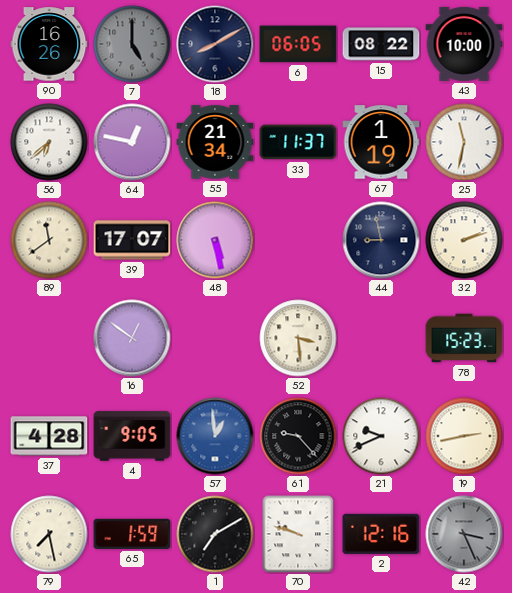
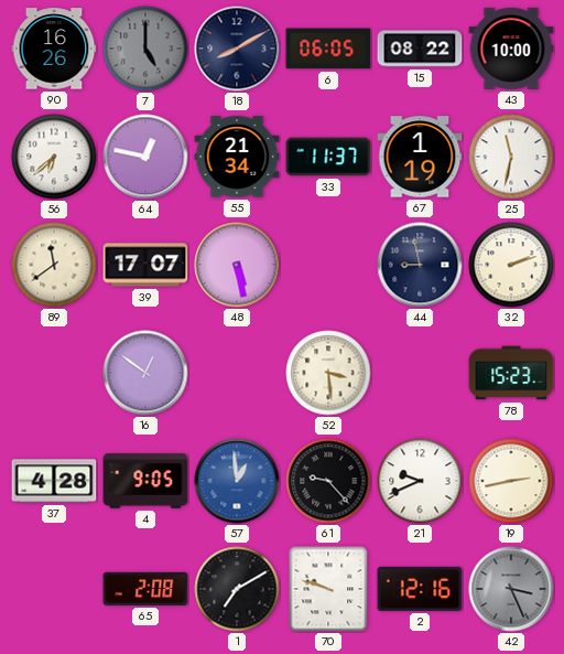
79: 7:28 -> none (49, 534)
65: 1:59 -> 2:08 (145, 589)
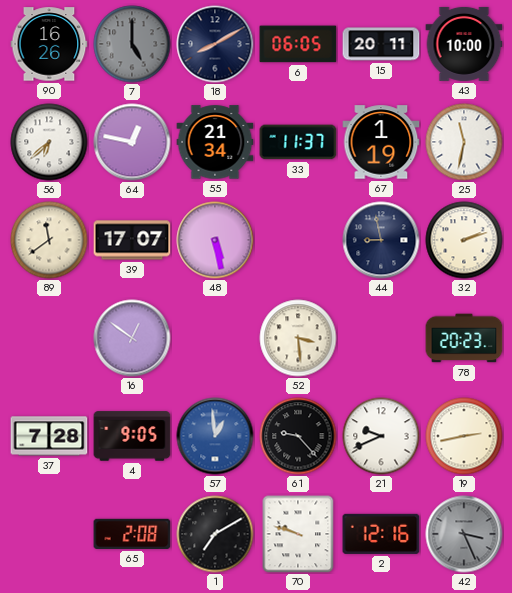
15: 08:22 -> 20:11 (381, 44)
78: 15:23 -> 20:23 (464, 338)
37: 4:28 -> 7:28 (49, 436)
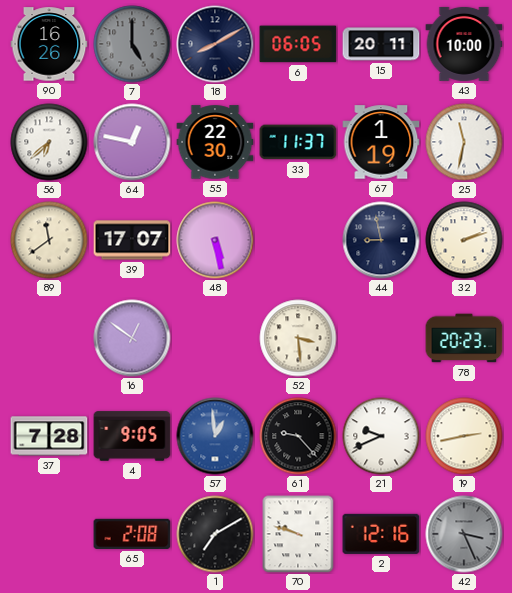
55: 21:34 -> 22:30 (215, 142)
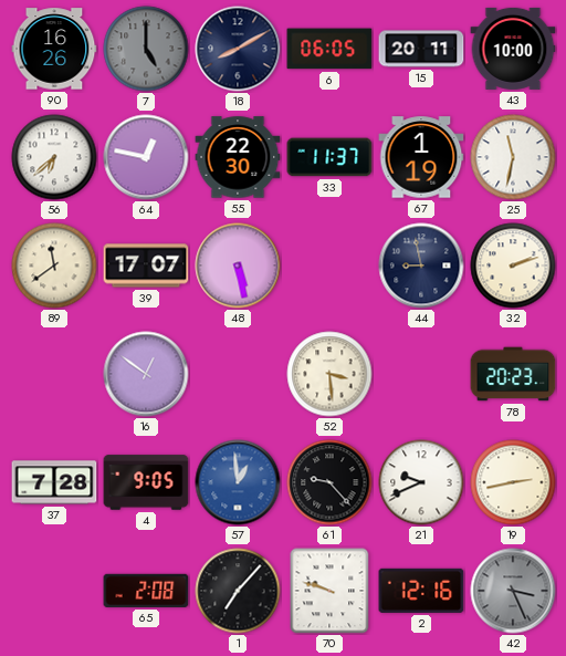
1: 7:10 -> 7:07 (238, 591)
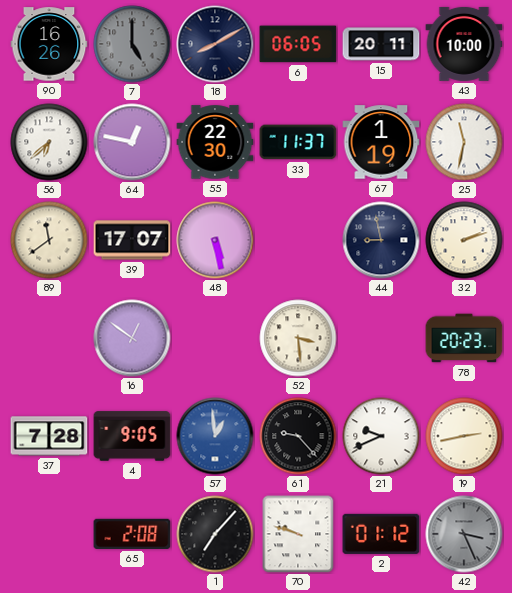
2: 12:16 -> 01:12 (381, 534)
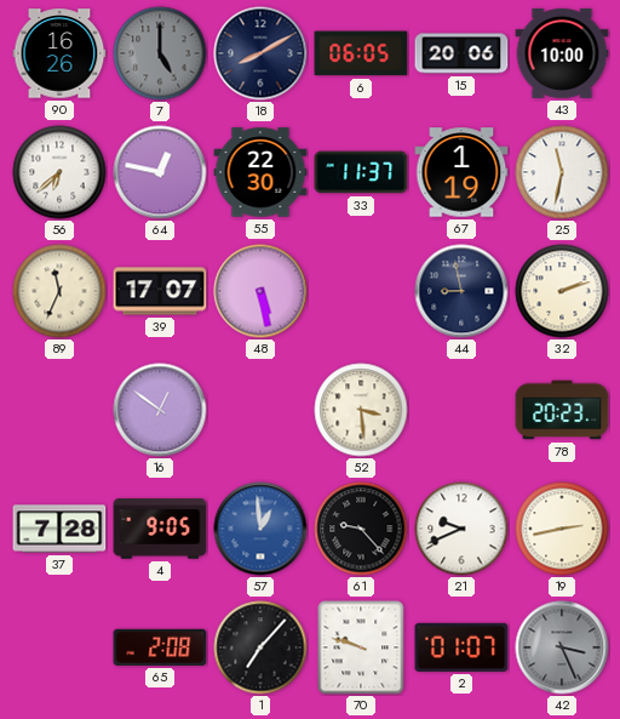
15: 20:11 -> 20:06 (461, 53)
89: 11:39 -> 11:34 (59, 291)
2: 01:12 -> 01:07 (461, 647)
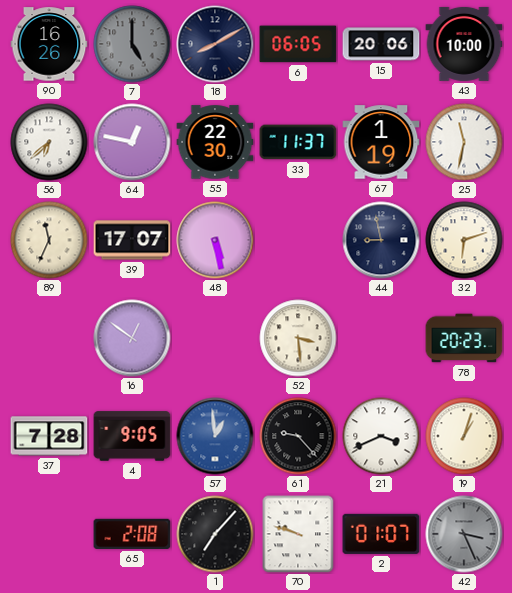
32: 2:12 -> 6:12 (464, 240)
21: 9:41 -> 3:41 (381, 436)
19: 2:43 -> 1:03 (464, 436)
